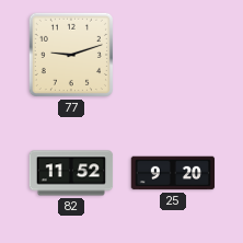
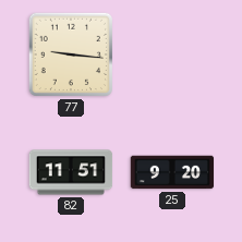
77: 9:12 -> 9:16 (71, 55)
82: 11:52 -> 11:51 (71, 172)
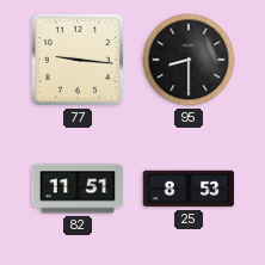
95: none -> 8:30 (189, 60)
25: 9:20 -> 8:53 (189, 189)
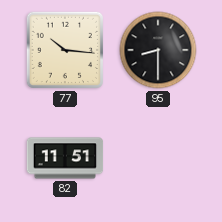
77: 9:16 -> 10:16 (65, 50)
25: 8:53 -> none (189, 189)
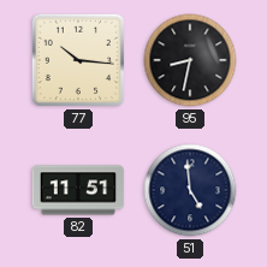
95: 8:30 -> 8:32 (190, 60)
51: none -> 4:59 (190, 190)
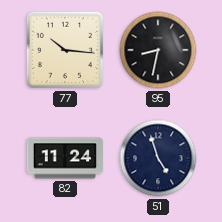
82: 11:51 -> 11:24 (65, 158)
51: 4:59 -> 4:57 (158, 158)
